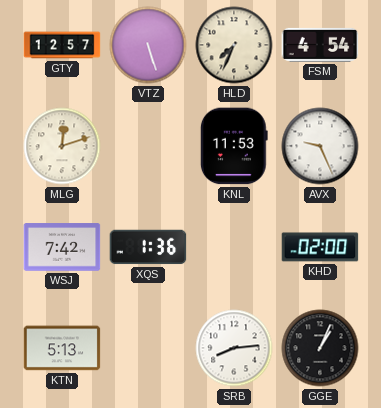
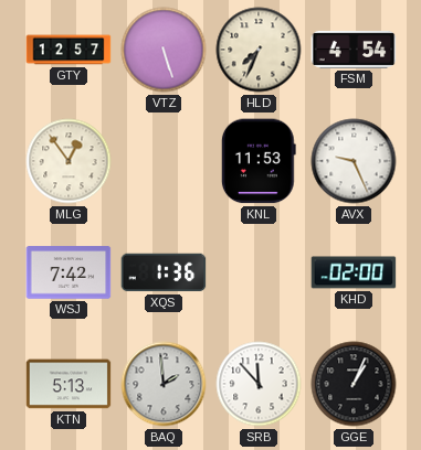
MLG: 12:12 -> 12:54 (69, 161)
BAQ: none -> 1:59 (164, 384)
SRB: 8:14 -> 11:53 (259, 384)
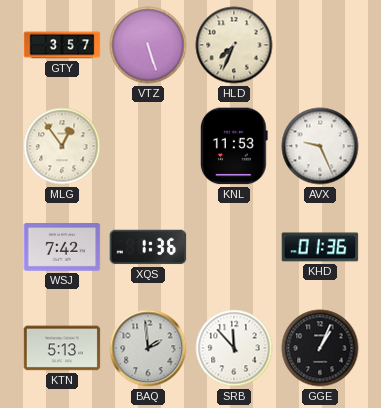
GTY: 12:57 -> 3:57 (62, 45)
FSM: 4:54 -> none (354, 50)
KHD: 02:00 -> 01:36 (320, 247)
